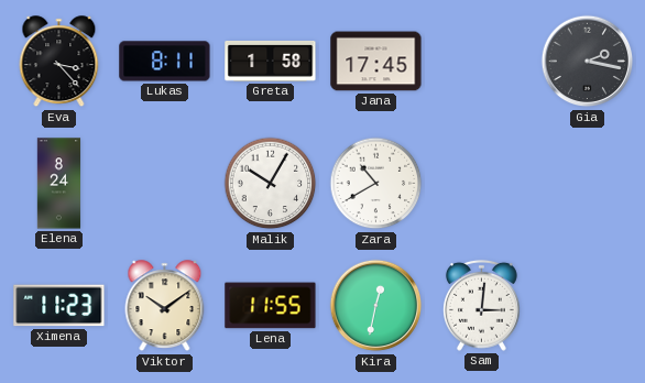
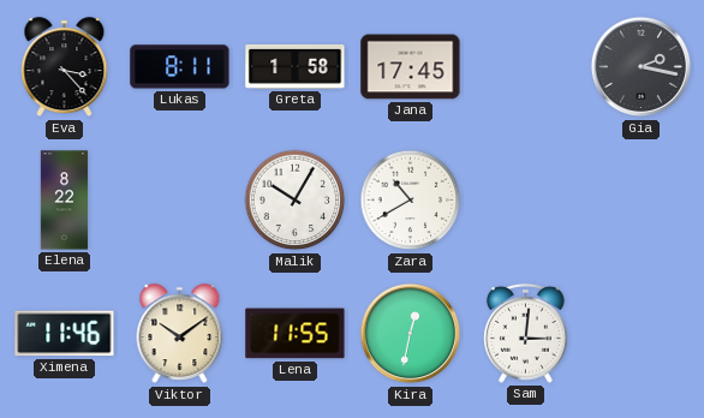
Elena: 8:24 -> 8:22 (65, 201)
Ximena: 11:23 -> 11:46 (65, 334)
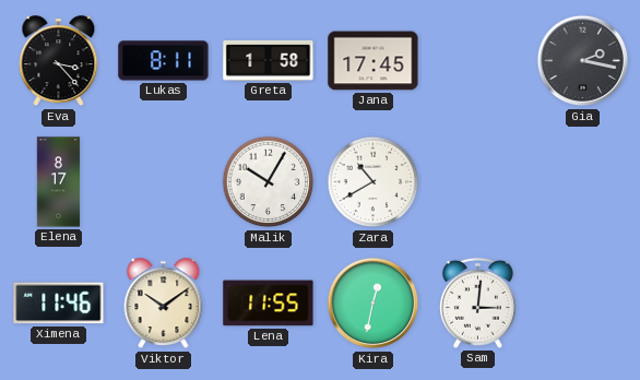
Elena: 8:22 -> 8:17 (59, 182)
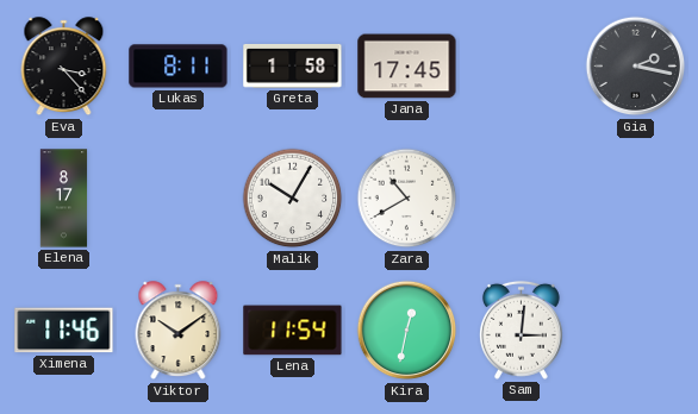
Lena: 11:55 -> 11:54 (293, 331)
